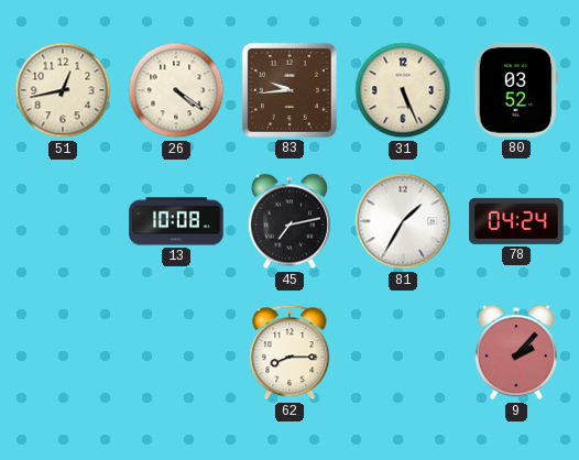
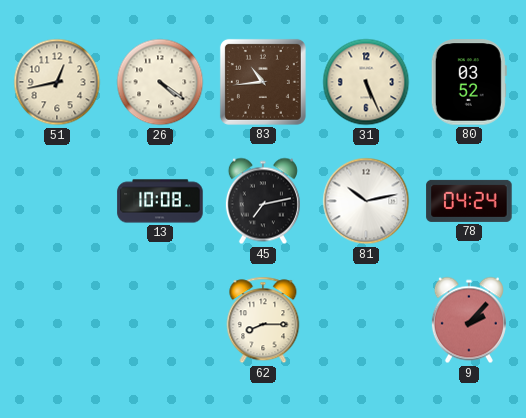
83: 9:44 -> 10:44 (263, 82)
81: 1:35 -> 10:13 (366, 201)
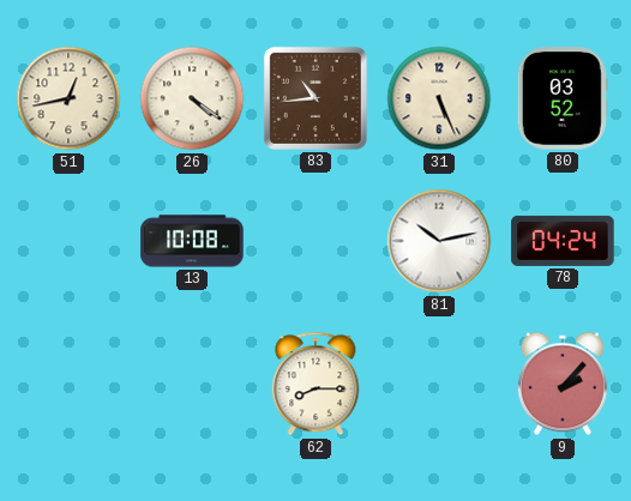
45: 7:13 -> none (263, 201)
